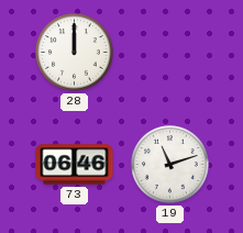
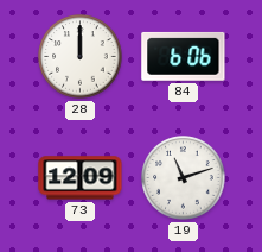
84: none -> 6:06 (184, 56)
73: 06:46 -> 12:09 (81, 178)
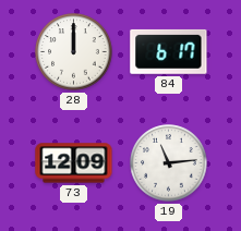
84: 6:06 -> 6:17 (169, 51)
19: 11:12 -> 11:14 (169, 163)
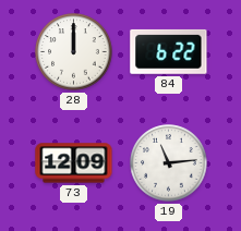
84: 6:17 -> 6:22 (169, 51)
